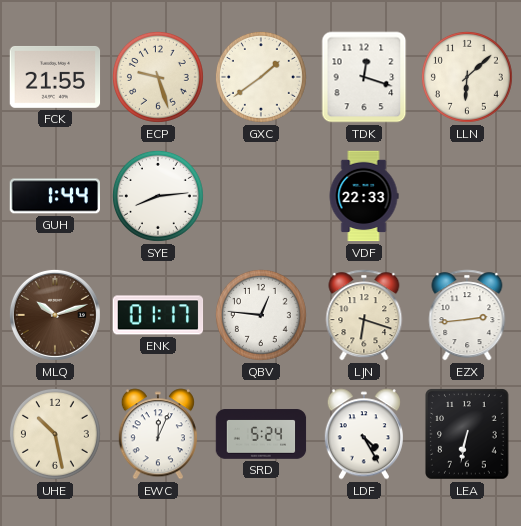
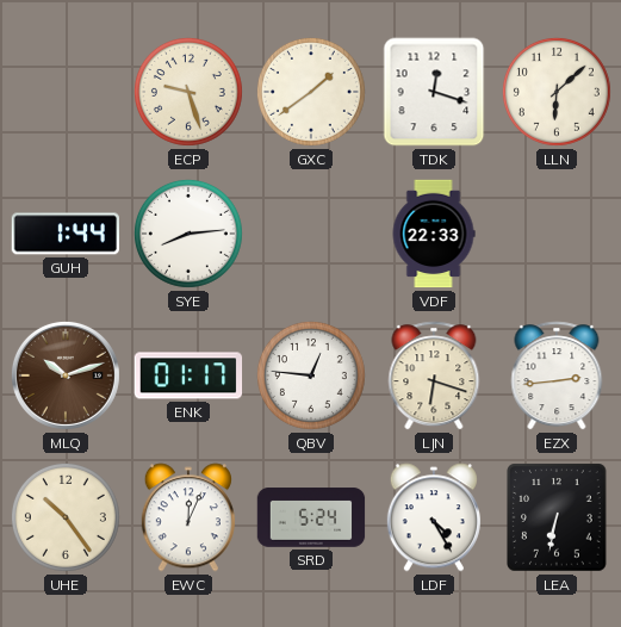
FCK: 21:55 -> none (55, 77)
UHE: 10:28 -> 10:24 (66, 517)
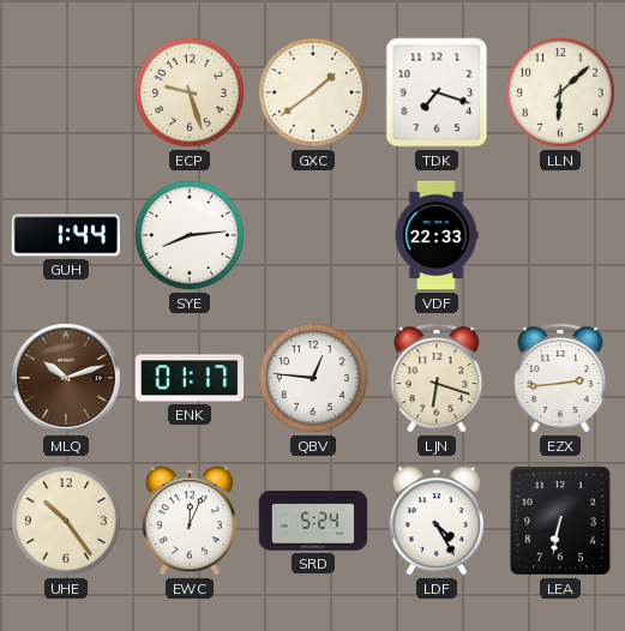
TDK: 12:18 -> 7:18 (437, 92)
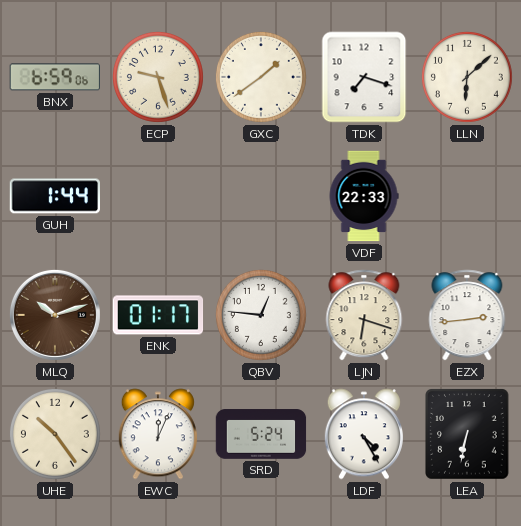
BNX: none -> 6:59 (54, 77)
SYE: 8:14 -> none (190, 235)
